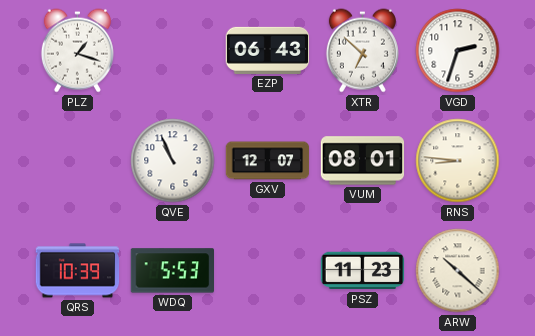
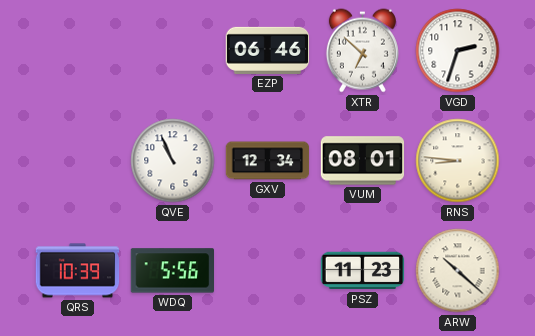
PLZ: 1:18 -> none (77, 51)
EZP: 06:43 -> 06:46 (268, 50)
GXV: 12:07 -> 12:34 (268, 161)
WDQ: 5:53 -> 5:56 (173, 271)
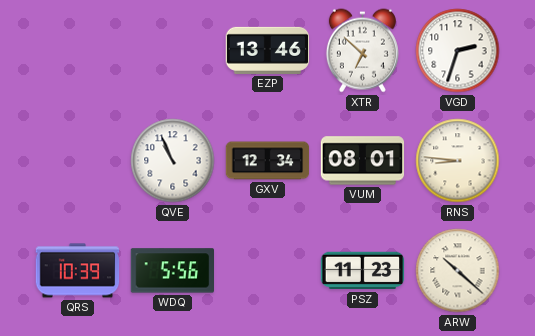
EZP: 06:46 -> 13:46 (268, 50)
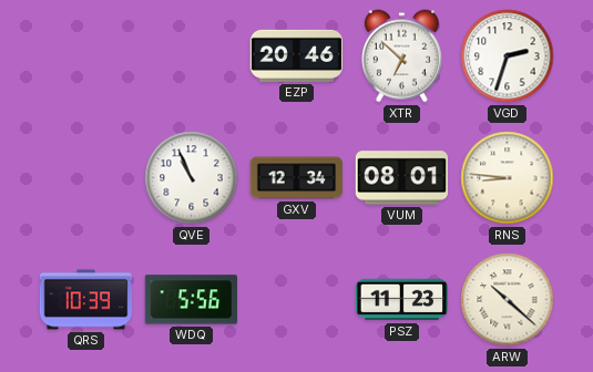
EZP: 13:46 -> 20:46 (297, 55)
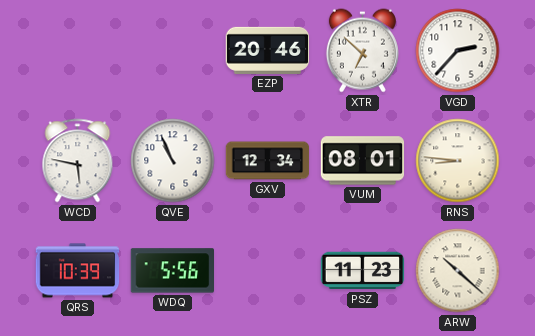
VGD: 2:33 -> 2:37 (458, 51)
WCD: none -> 5:47 (78, 161)
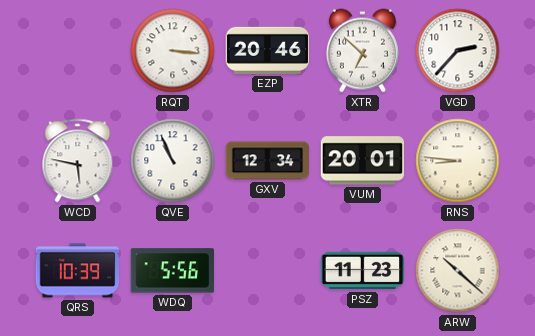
RQT: none -> 3:16 (173, 51)
VUM: 08:01 -> 20:01 (363, 161)
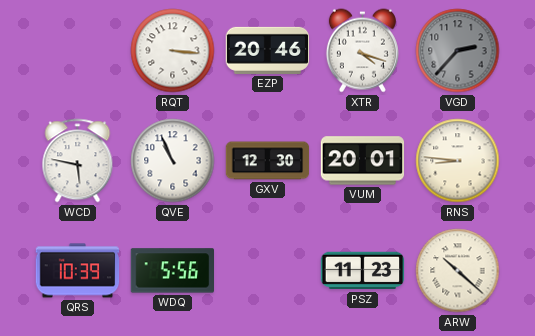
XTR: 6:52 -> 4:18 (362, 51)
VGD dial: white -> grey (458, 51)
GXV: 12:34 -> 12:30 (268, 161)
